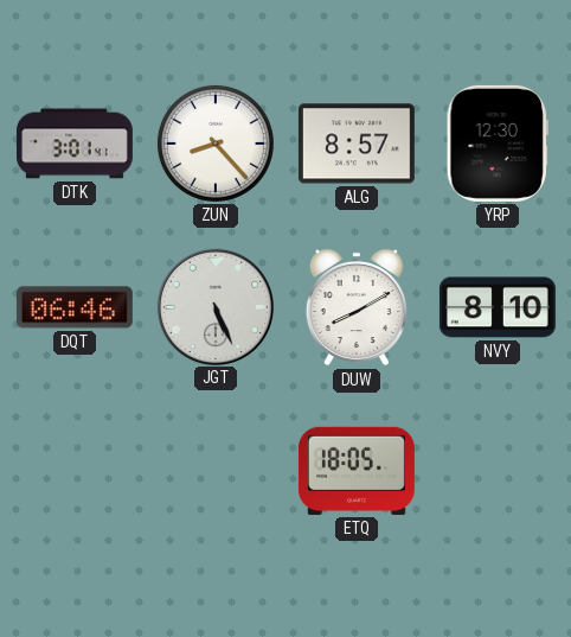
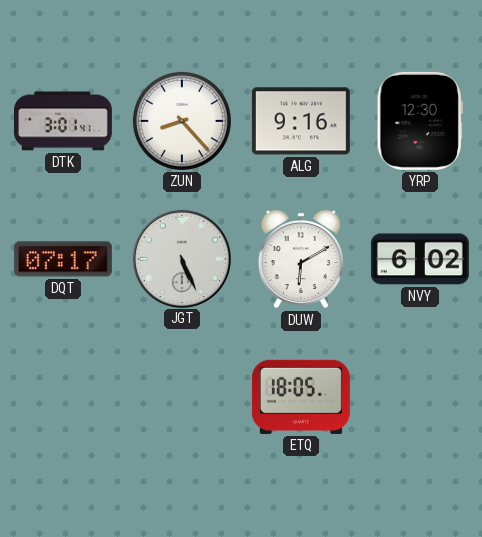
ALG: 8:57 -> 9:16 (301, 121)
DQT: 06:46 -> 07:17 (63, 259)
DUW: 8:10 -> 6:10 (301, 259)
NVY: 8:10 -> 6:02 (420, 259)
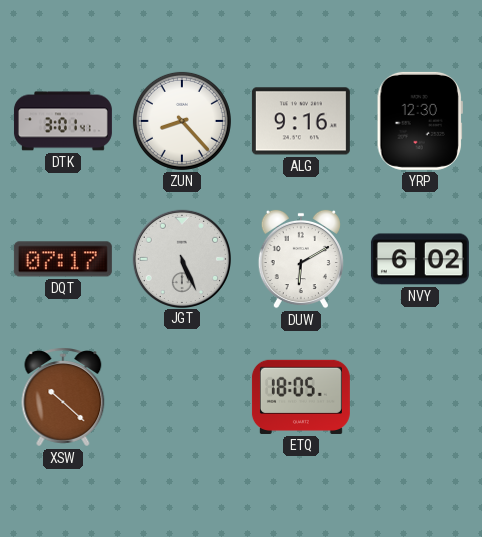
XSW: none -> 10:22 (63, 397)
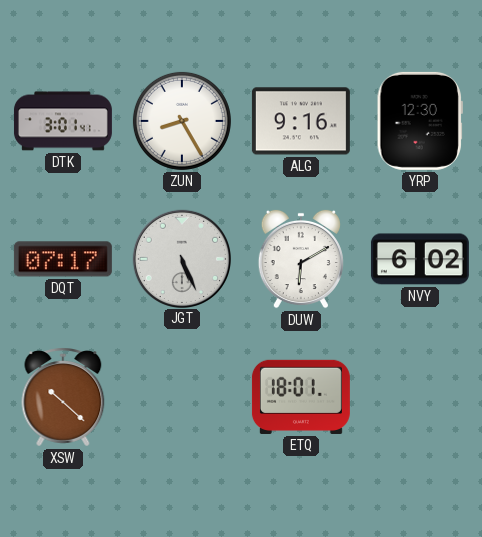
ZUN: 8:23 -> 8:25 (182, 121)
ETQ: 18:05 -> 18:01 (301, 397)
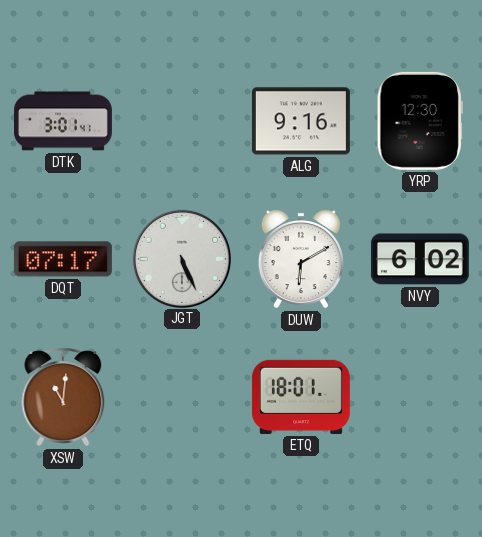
ZUN: 8:25 -> none (182, 121)
XSW: 10:22 -> 11:01 (63, 397)
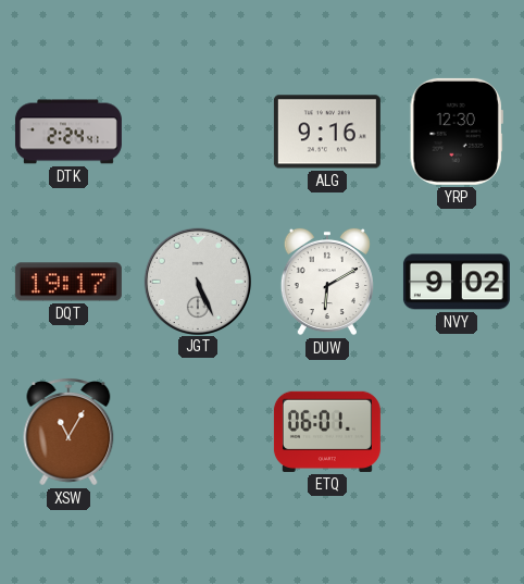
DTK: 3:01 -> 2:24 (68, 132)
DQT: 07:17 -> 19:17 (68, 282)
NVY: 6:02 -> 9:02 (457, 282)
XSW: 11:01 -> 11:05 (68, 432)
ETQ: 18:01 -> 06:01 (327, 432)
